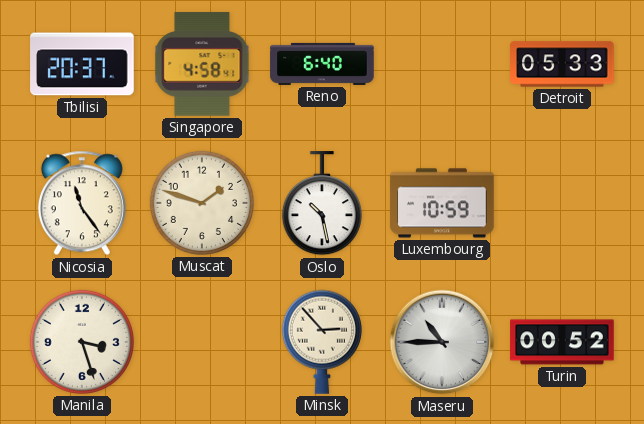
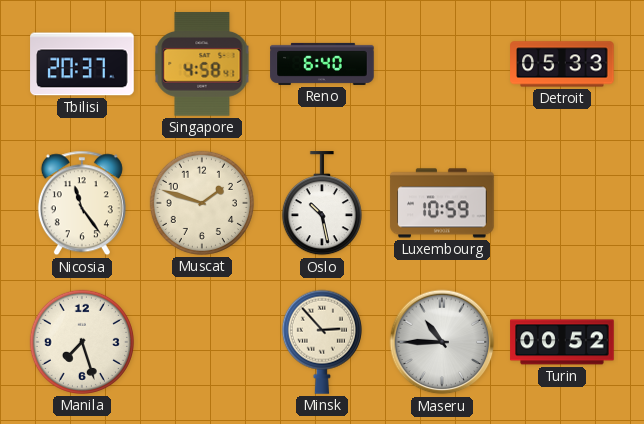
Manila: 3:27 -> 7:27 (82, 342)
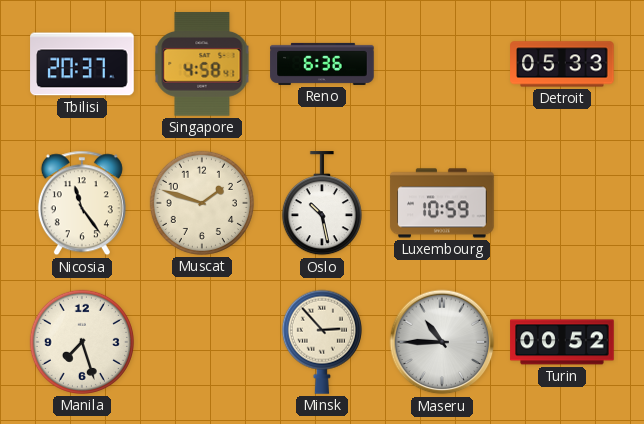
Reno: 6:40 -> 6:36 (322, 64)
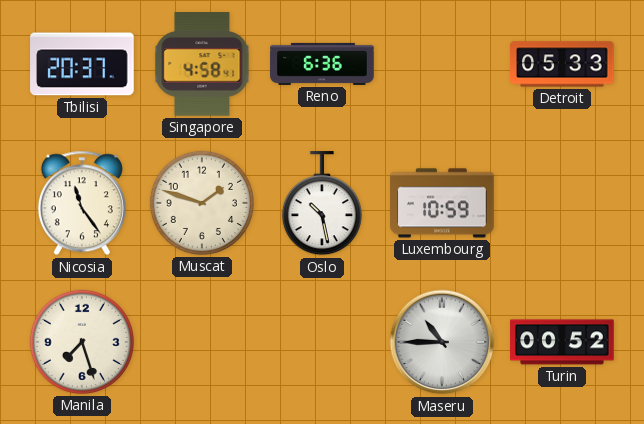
Minsk: 2:53 -> none (322, 342)
